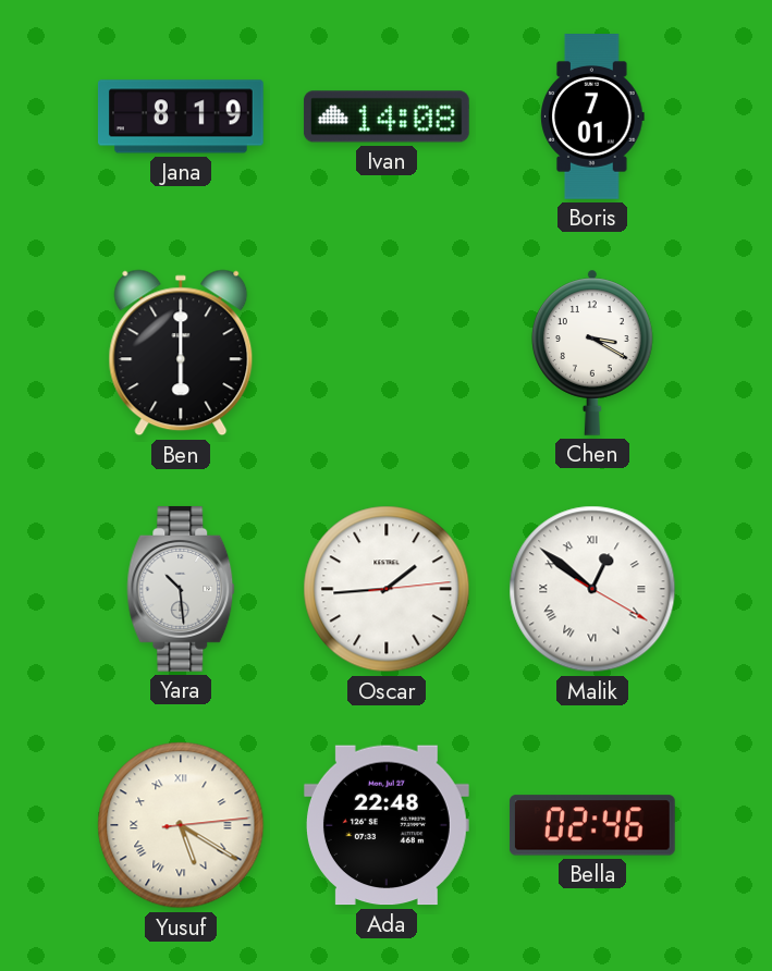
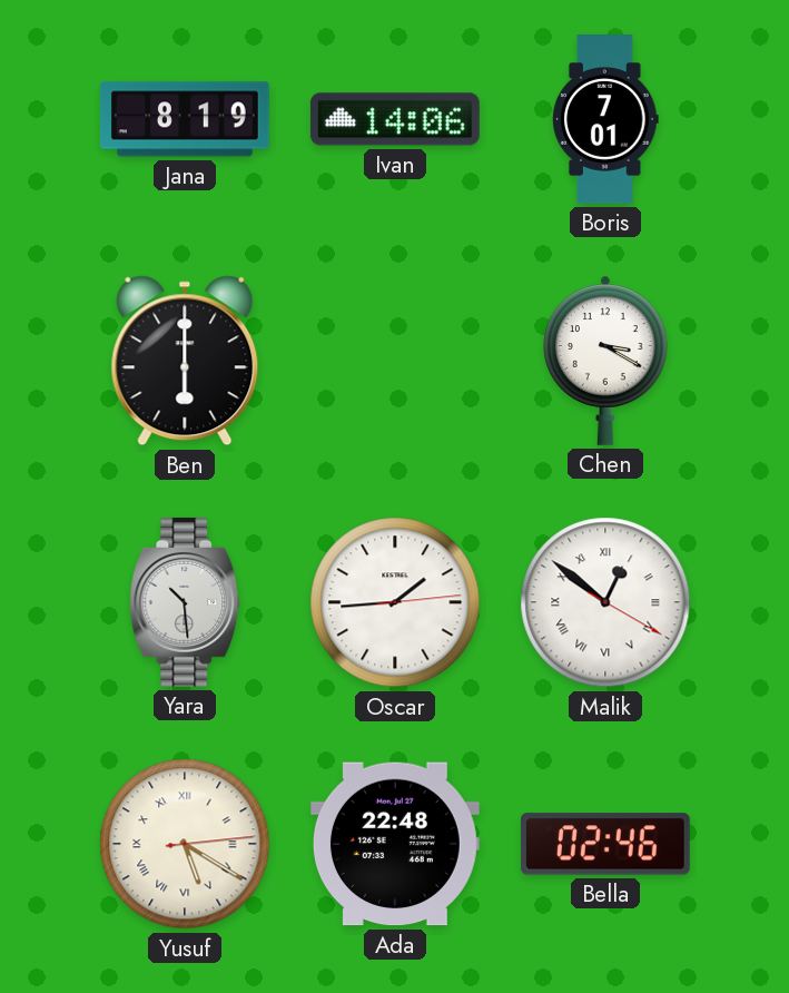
Ivan: 14:08 -> 14:06 (395, 119)
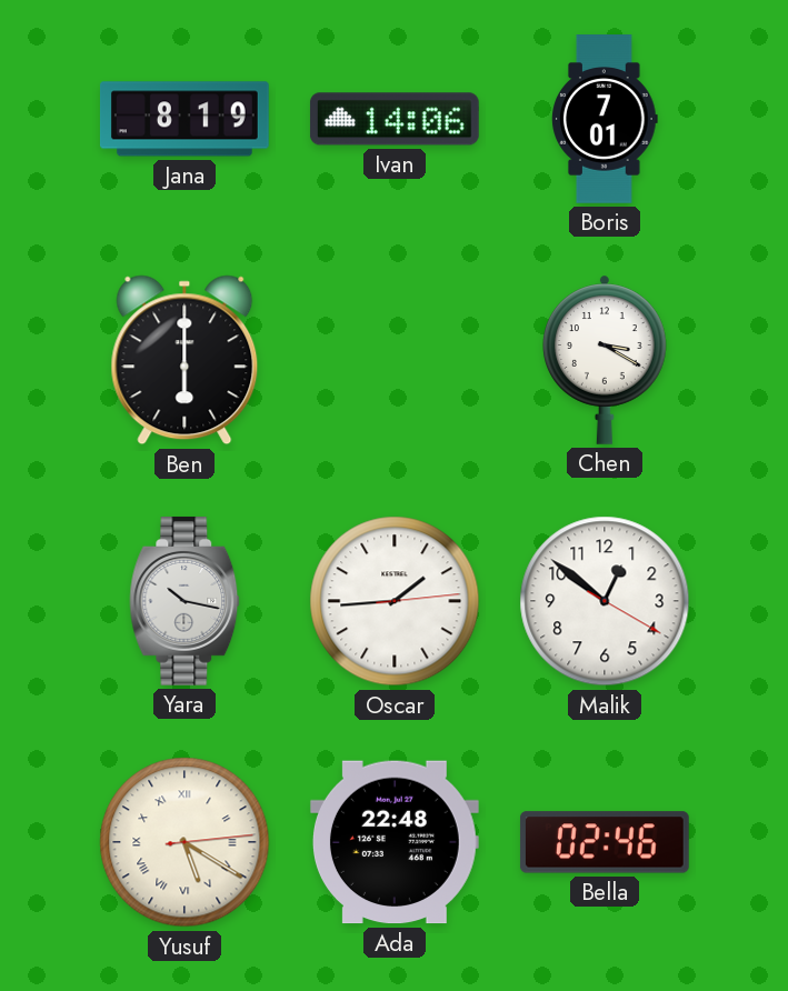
Yara: 10:29 -> 10:17 (184, 601)
Malik numerals: Roman -> Arabic (605, 601)
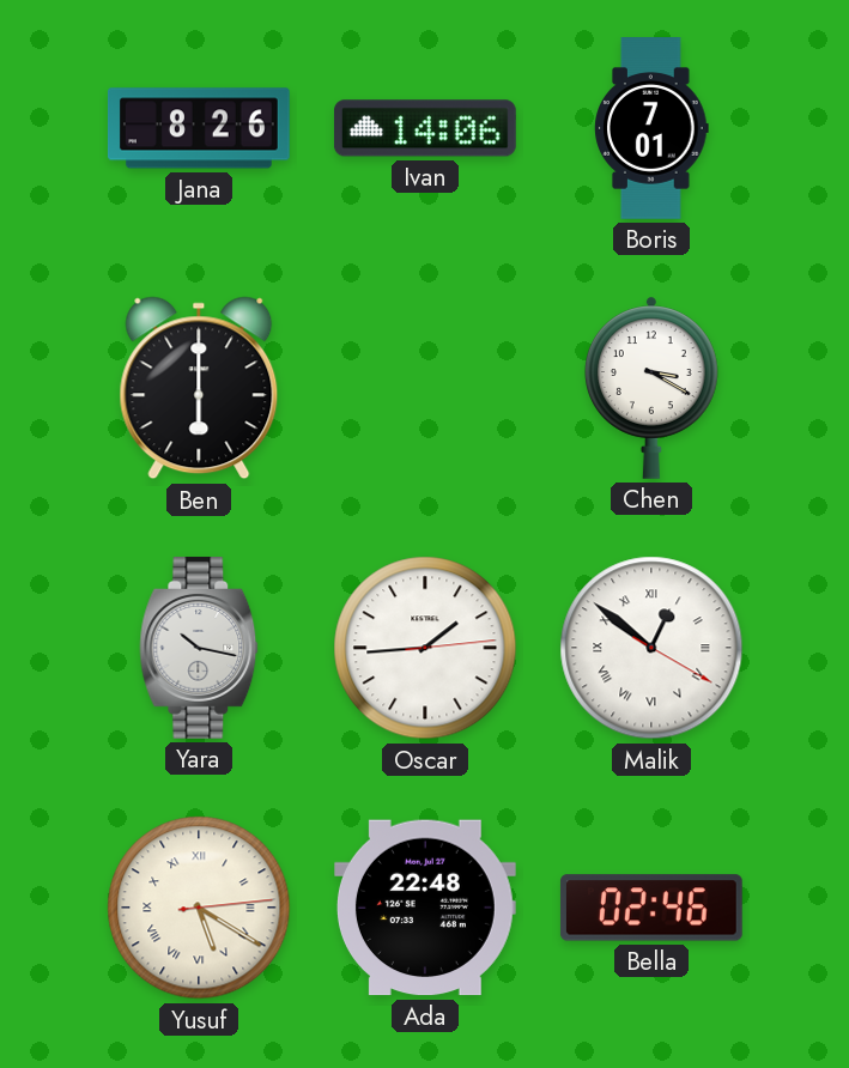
Jana: 8:19 -> 8:26 (199, 128)
Malik numerals: Arabic -> Roman (651, 648)
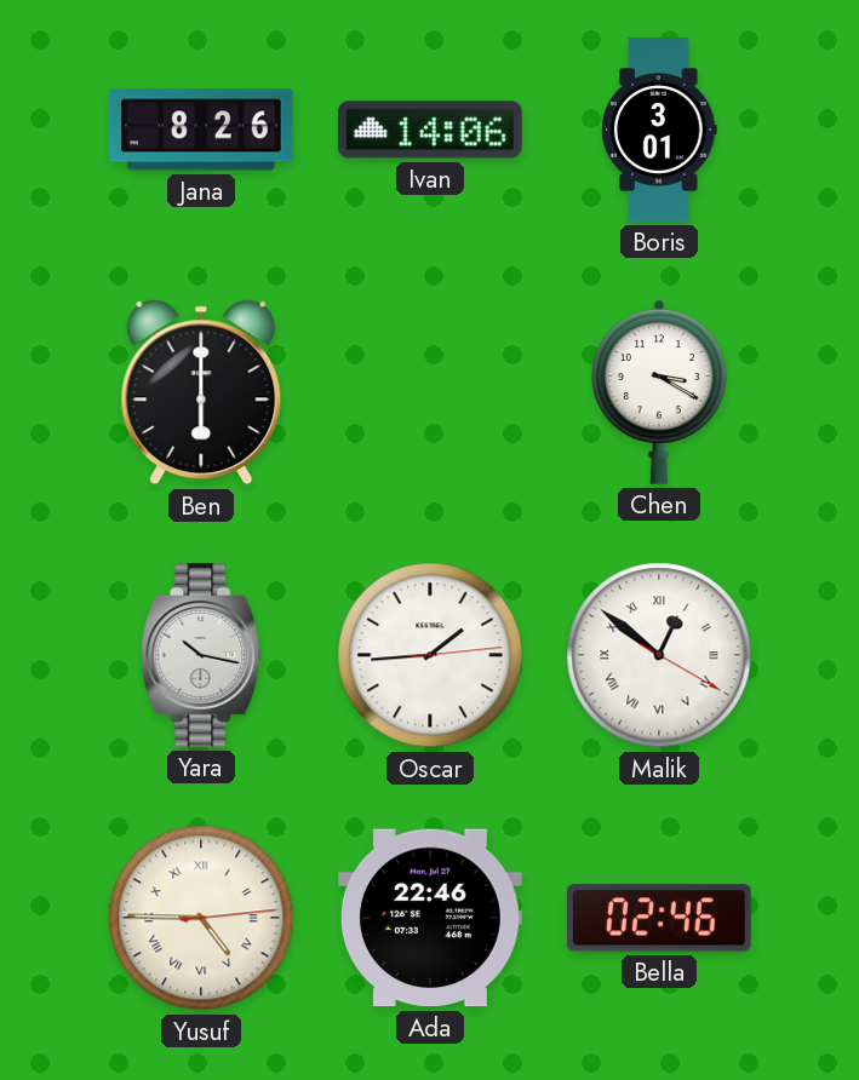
Boris: 7:01 -> 3:01 (659, 130)
Yusuf: 5:20 -> 4:45 (201, 918)
Ada: 22:48 -> 22:46 (430, 918)
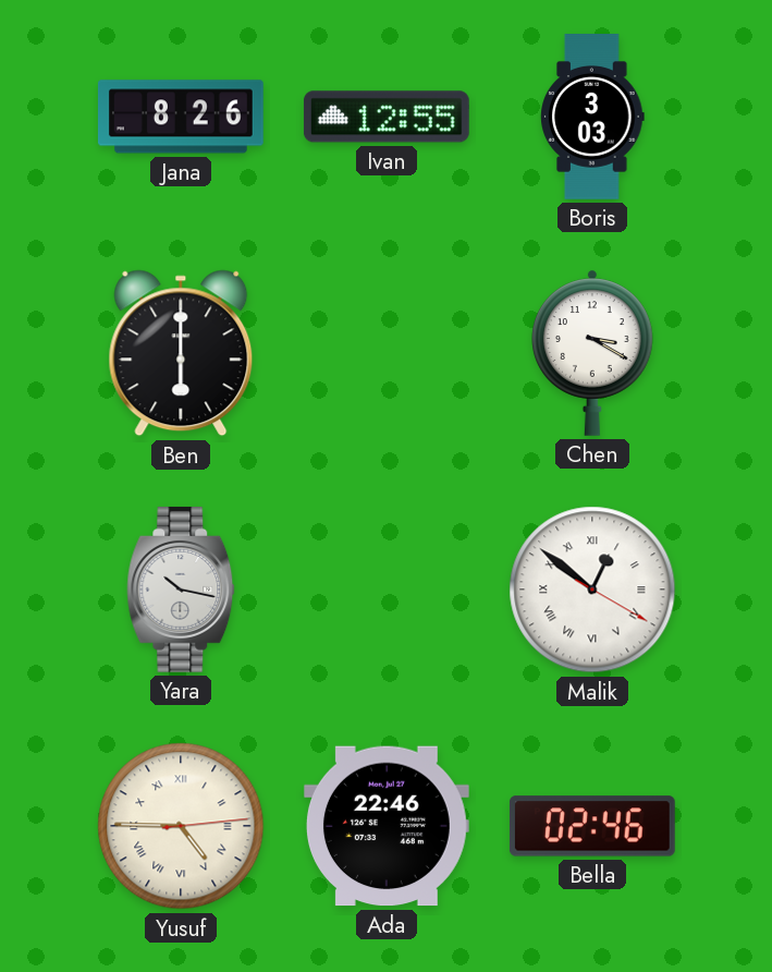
Ivan: 14:06 -> 12:55 (387, 117)
Boris: 3:01 -> 3:03 (592, 117)
Oscar: 1:44 -> none (430, 655)
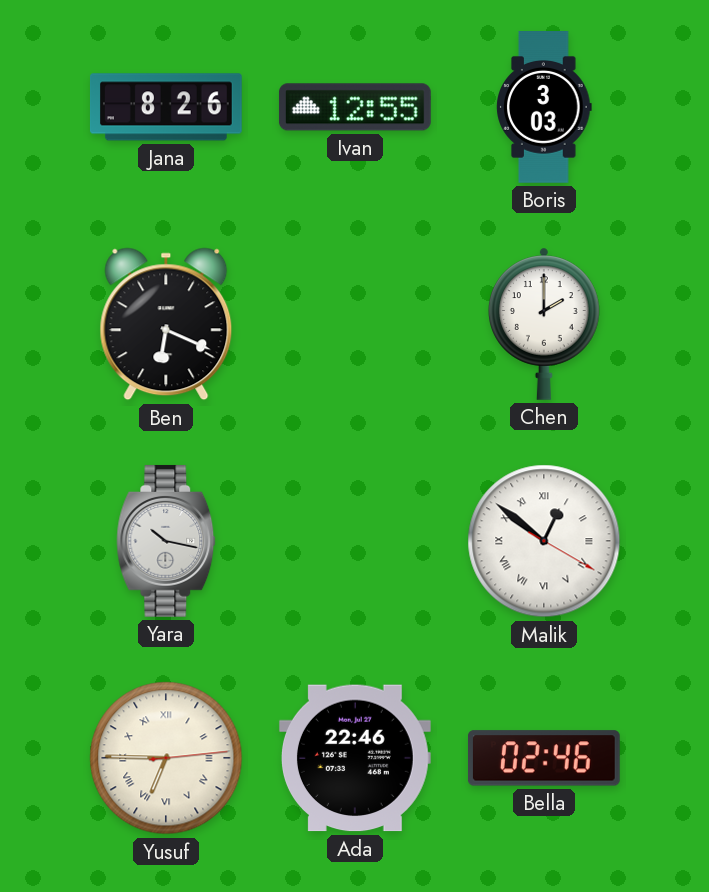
Ben: 6:00 -> 6:19 (166, 324)
Chen: 3:20 -> 2:00 (545, 324)
Yusuf: 4:45 -> 6:45 (166, 758)
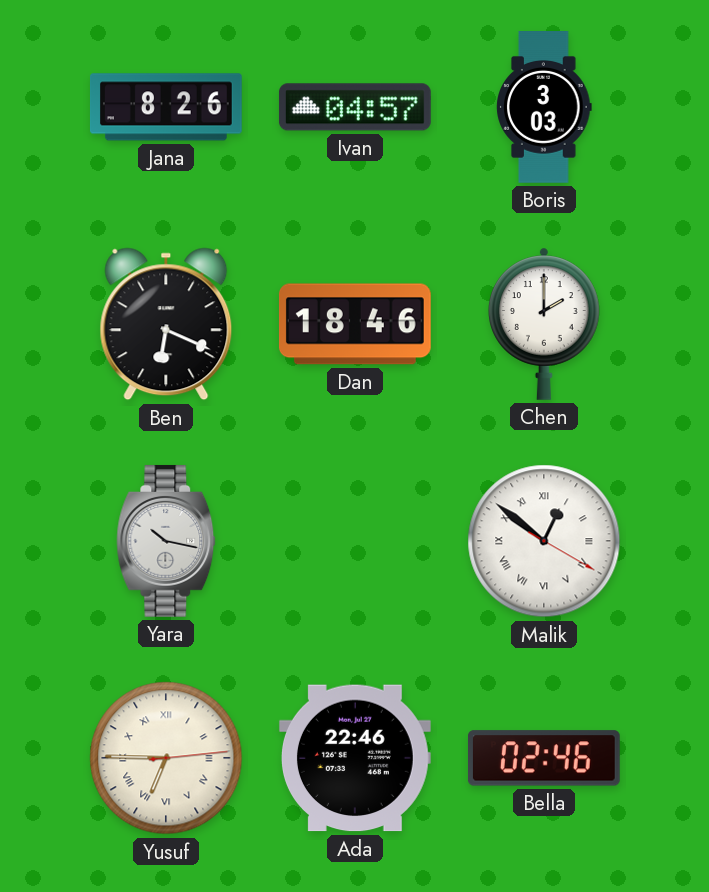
Ivan: 12:55 -> 04:57 (355, 107)
Dan: none -> 18:46 (355, 324)
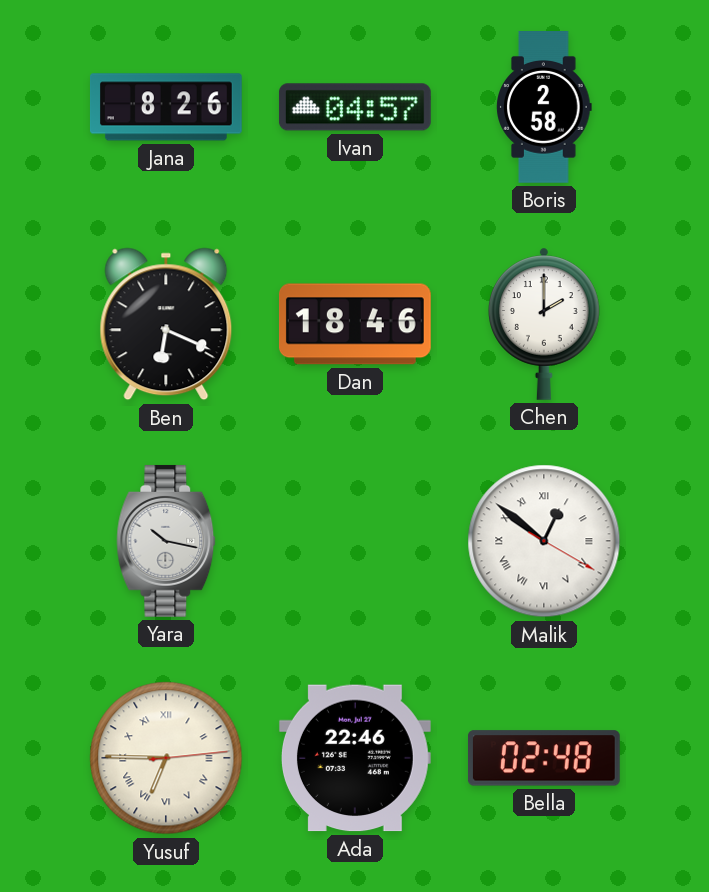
Boris: 3:03 -> 2:58 (544, 107)
Bella: 02:46 -> 02:48 (544, 758)
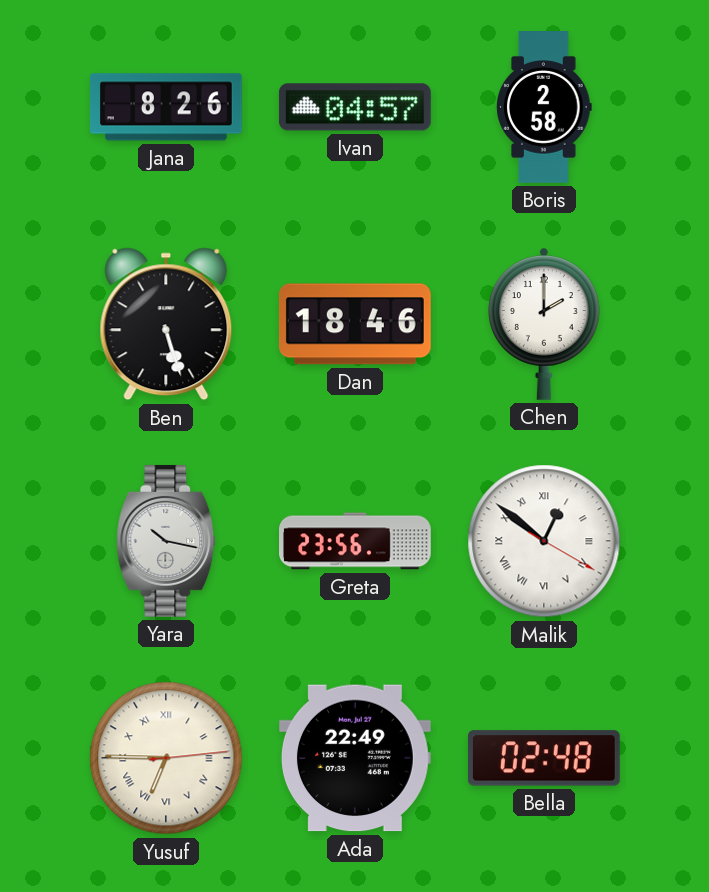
Ben: 6:19 -> 5:27 (166, 324)
Greta: none -> 23:56 (356, 541)
Ada: 22:46 -> 22:49 (355, 758)
